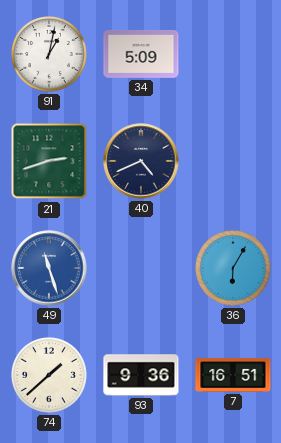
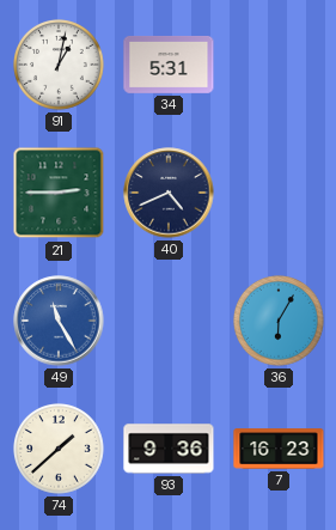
34: 5:09 -> 5:31 (169, 65)
21: 2:42 -> 2:45 (59, 193)
49: 11:27 -> 11:25 (59, 321)
7: 16:51 -> 16:23 (279, 449)
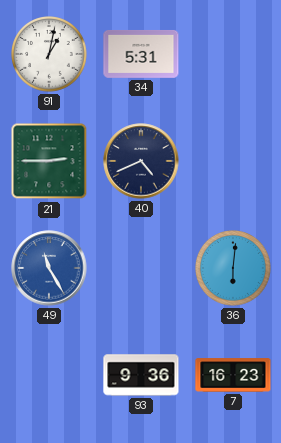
36: 6:05 -> 6:01 (234, 269)
74: 1:38 -> none (60, 450)
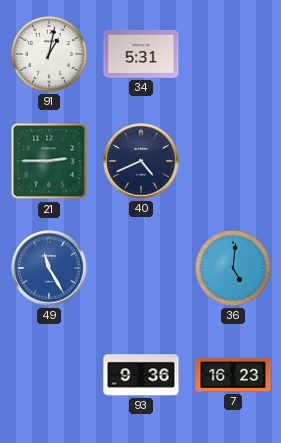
36: 6:01 -> 5:01 (234, 269)
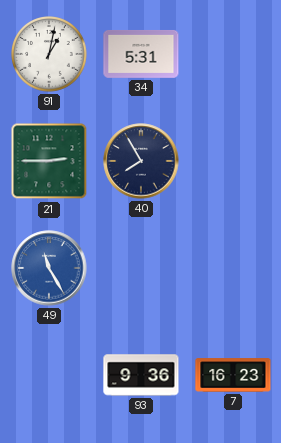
40: 4:41 -> 7:55 (141, 161)
36: 5:01 -> none (234, 269)
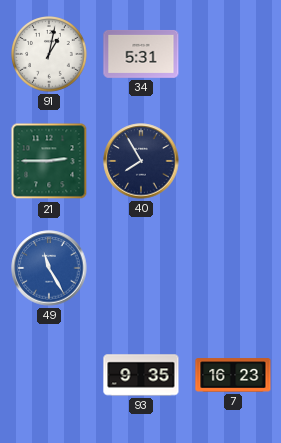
93: 9:36 -> 9:35 (141, 375)
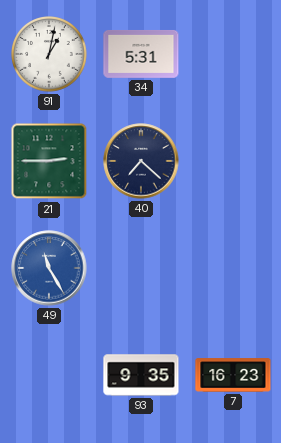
40: 7:55 -> 7:22 (141, 161)
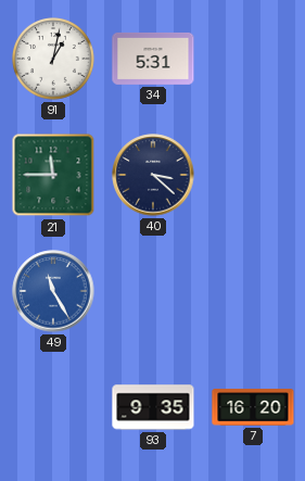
21: 2:45 -> 11:45 (53, 175)
40: 7:22 -> 3:22 (153, 175)
7: 16:23 -> 16:20 (253, 407)
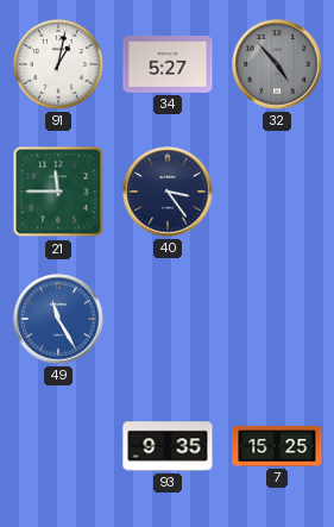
34: 5:31 -> 5:27 (168, 64)
32: none -> 4:53 (277, 64)
40: 3:22 -> 3:24 (168, 192)
7: 16:20 -> 15:25 (277, 446)
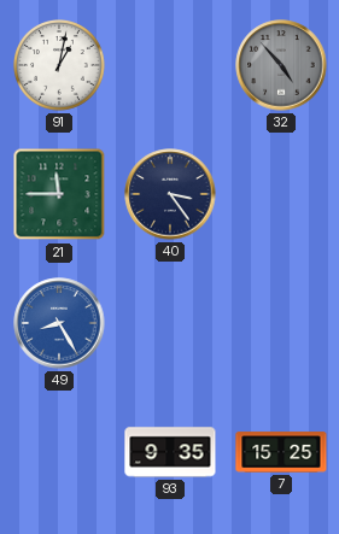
34: 5:27 -> none (168, 64)
49: 11:25 -> 8:25 (59, 323)
